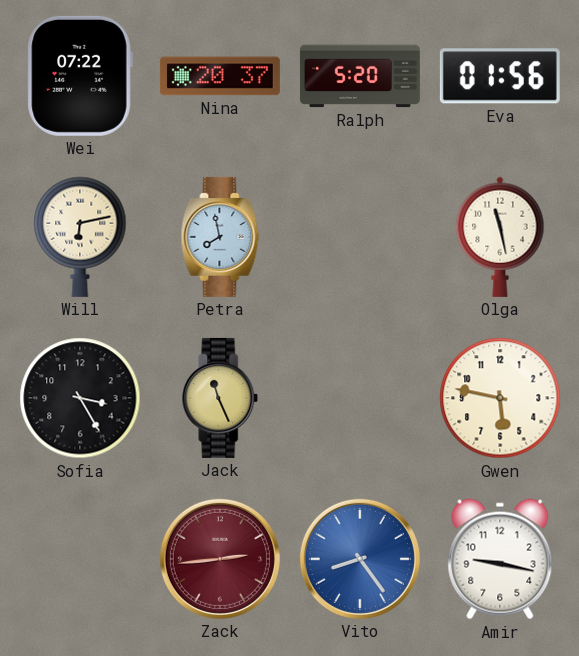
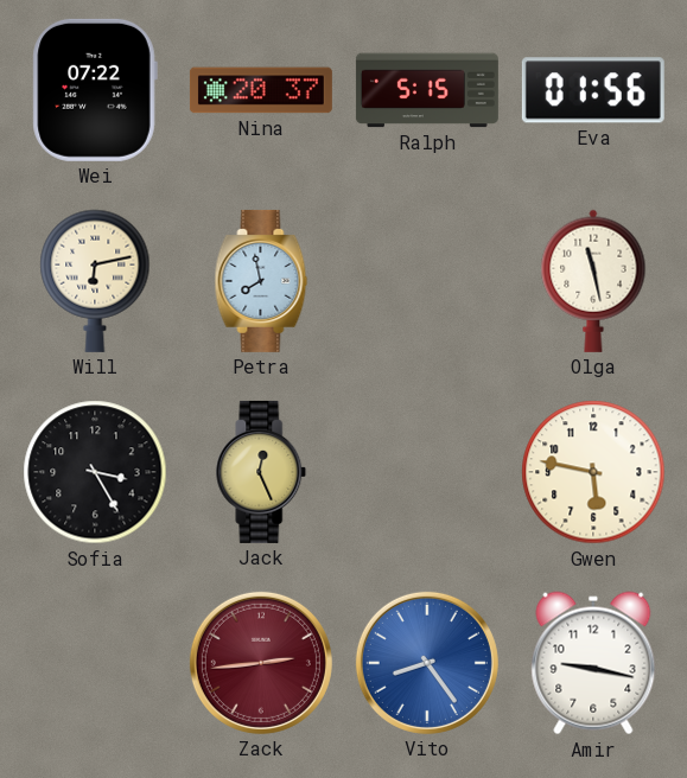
Ralph: 5:20 -> 5:15 (427, 90)
Jack: 11:26 -> 12:26 (261, 472)
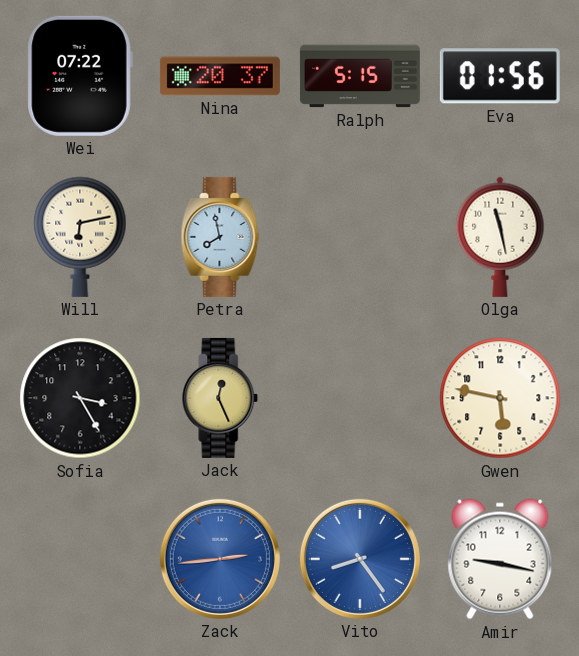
Zack dial: burgundy -> blue (220, 559)
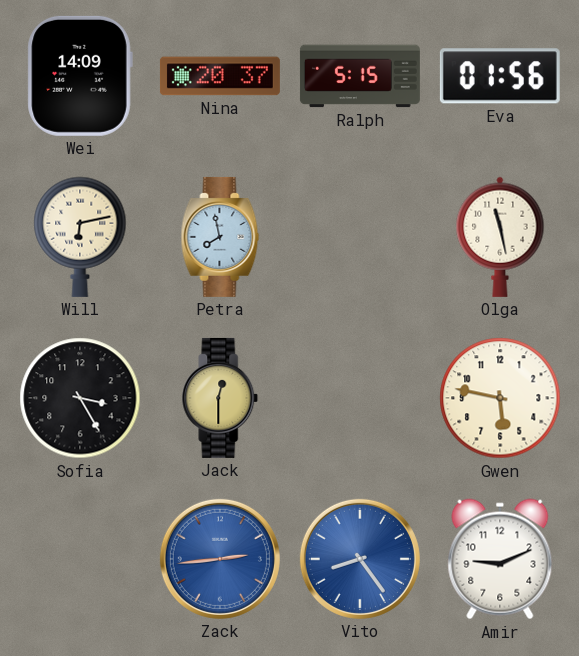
Wei: 07:22 -> 14:09 (80, 76)
Jack: 12:26 -> 12:30 (220, 398)
Amir: 9:17 -> 9:11 (500, 559)
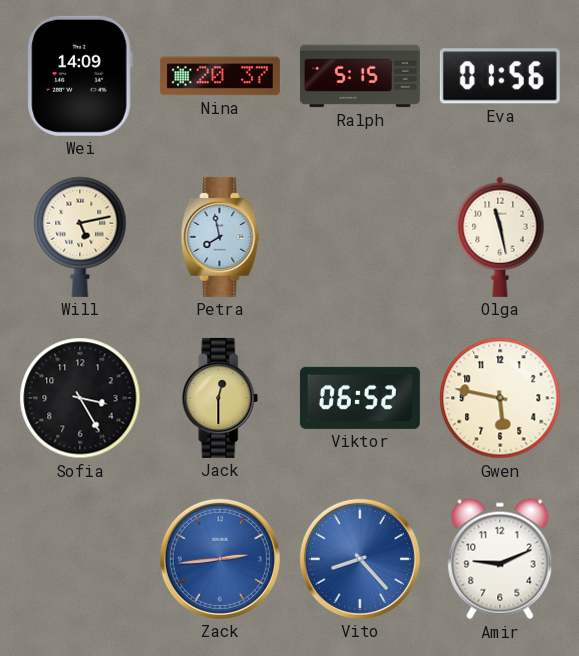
Will: 6:13 -> 5:13 (80, 237)
Viktor: none -> 06:52 (360, 398)
Vito: 8:24 -> 8:23 (360, 559)
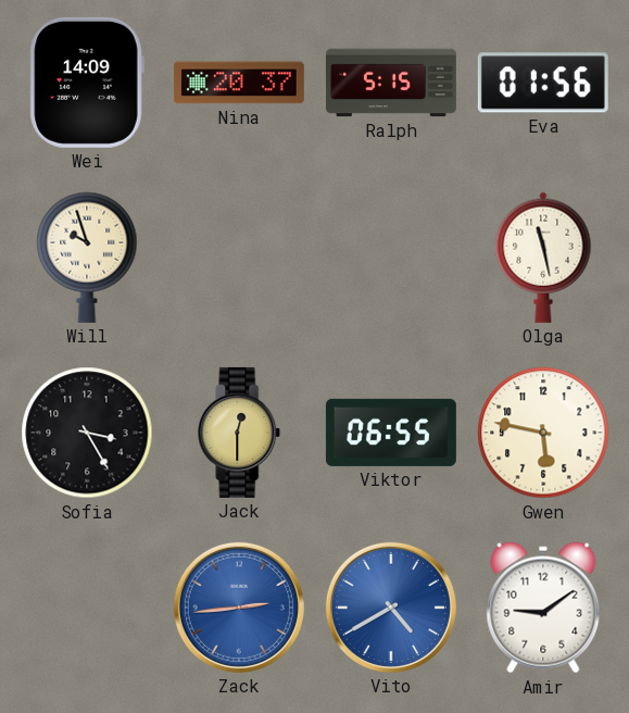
Will: 5:13 -> 9:57 (87, 258)
Petra: 7:58 -> none (220, 237)
Viktor: 06:52 -> 06:55 (391, 433)
Vito: 8:23 -> 4:40 (391, 608)
Amir: 9:11 -> 9:09 (543, 608)
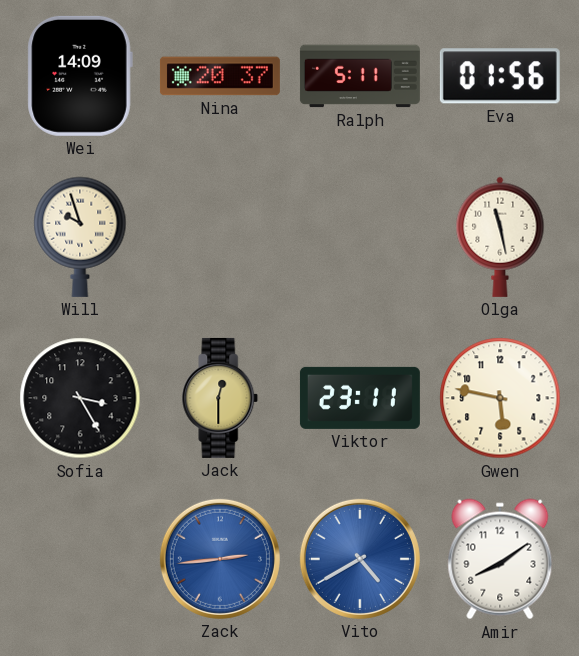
Ralph: 5:15 -> 5:11 (360, 76)
Viktor: 06:55 -> 23:11 (360, 398)
Amir: 9:09 -> 8:09 (500, 559)
